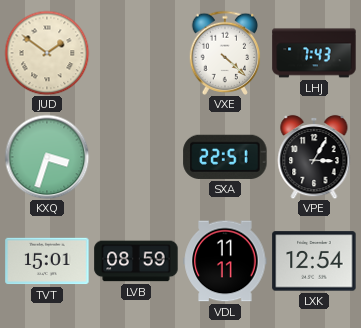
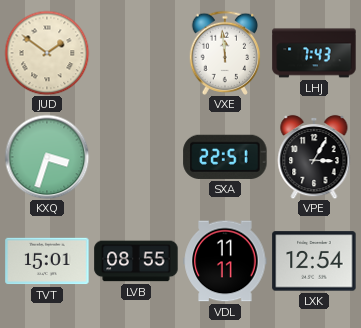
VXE: 4:22 -> 11:59 (225, 53)
LVB: 08:59 -> 08:55 (136, 261)
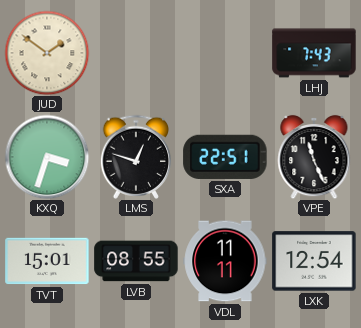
VXE: 11:59 -> none (225, 53)
LMS: none -> 12:48 (136, 157)
VPE: 3:05 -> 11:26 (314, 157)
